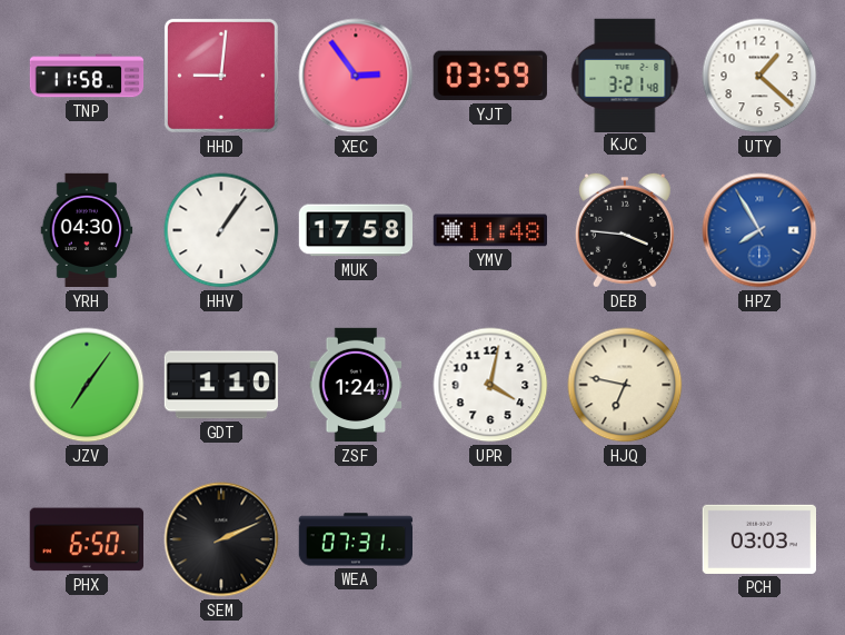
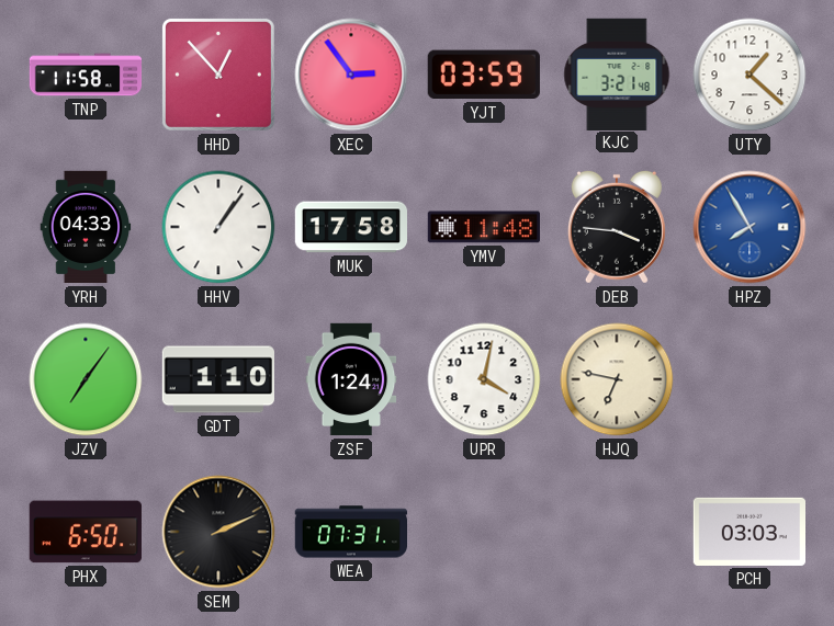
HHD: 9:01 -> 12:53 (218, 75)
YRH: 04:30 -> 04:33 (86, 227)
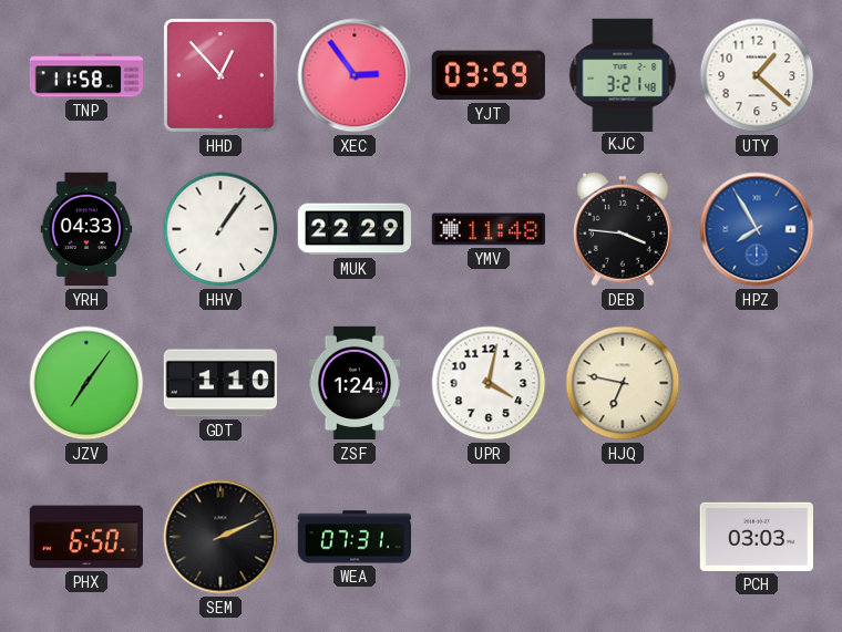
MUK: 17:58 -> 22:29 (355, 229)
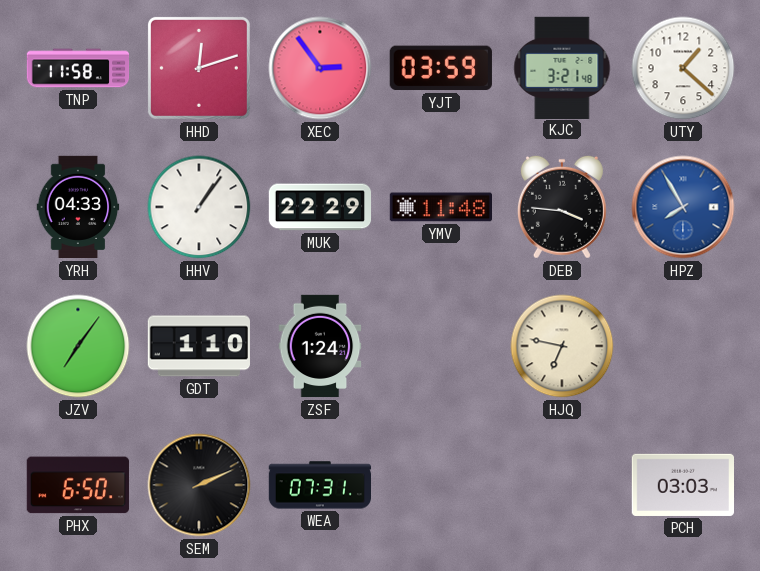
HHD: 12:53 -> 12:12 (199, 68)
UPR: 4:02 -> none (489, 383)
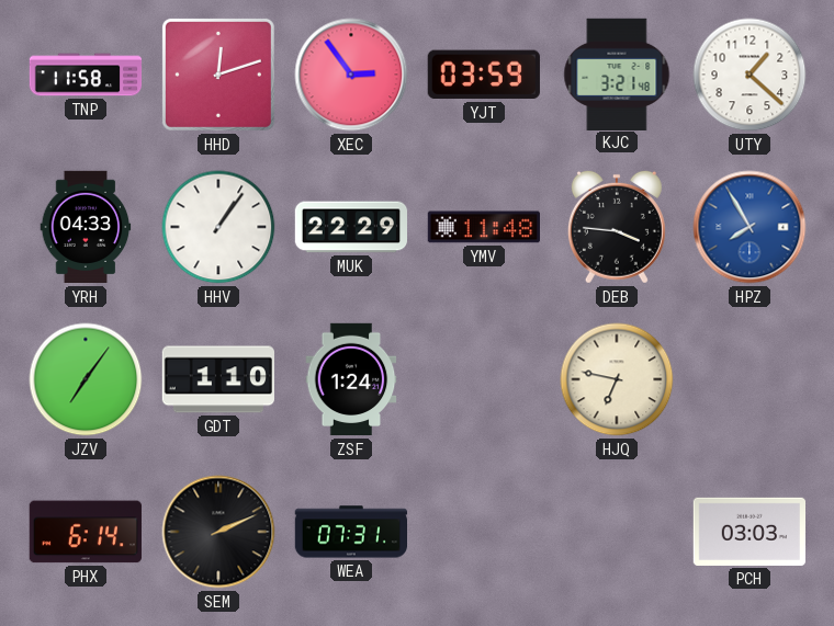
PHX: 6:50 -> 6:14 (86, 532)
